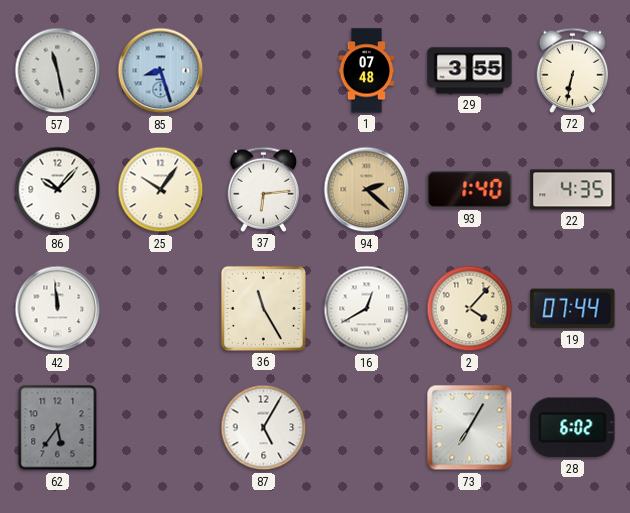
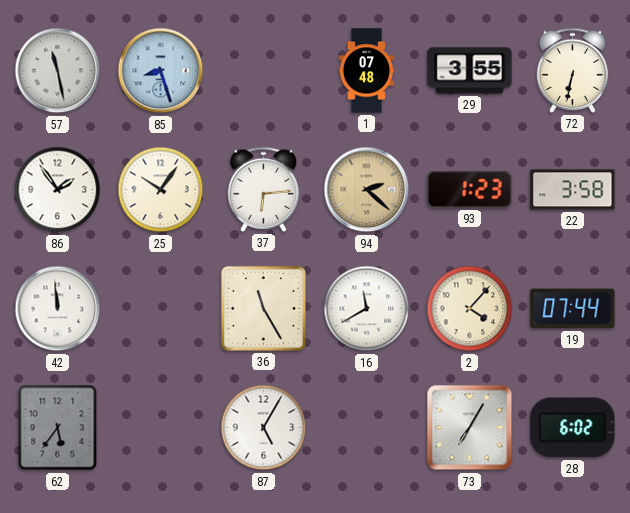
86: 10:07 -> 1:54 (58, 190)
93: 1:40 -> 1:23 (470, 190)
22: 4:35 -> 3:58 (573, 190)
16: 12:40 -> 11:40 (367, 309)
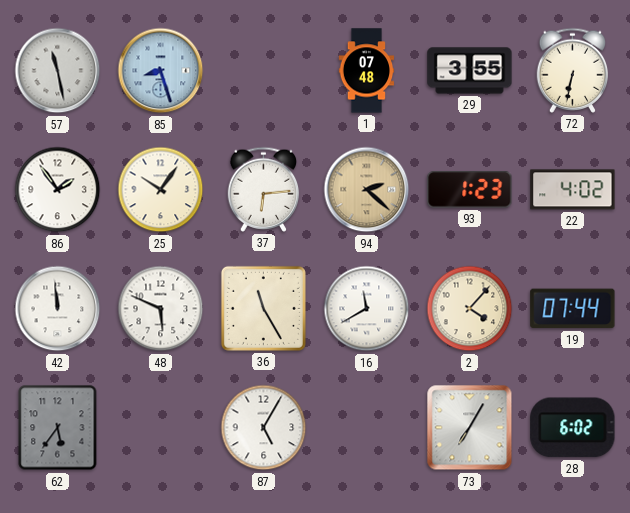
22: 3:58 -> 4:02 (573, 190)
48: none -> 5:49 (161, 309)
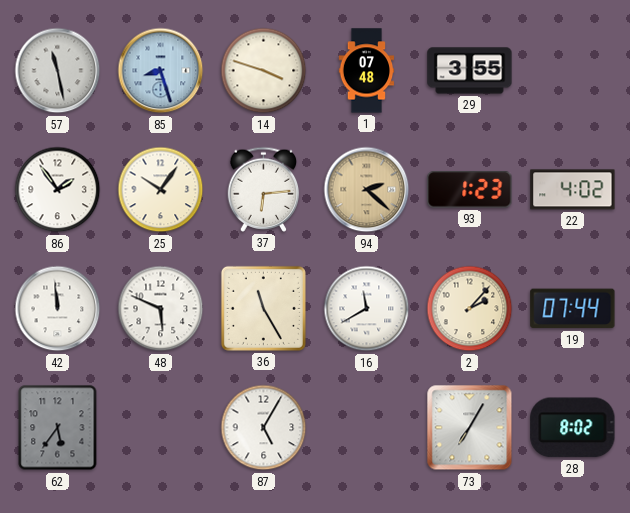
14: none -> 3:48 (264, 71)
72: 6:32 -> none (573, 70)
2: 4:07 -> 2:07 (470, 309)
28: 6:02 -> 8:02 (573, 428)
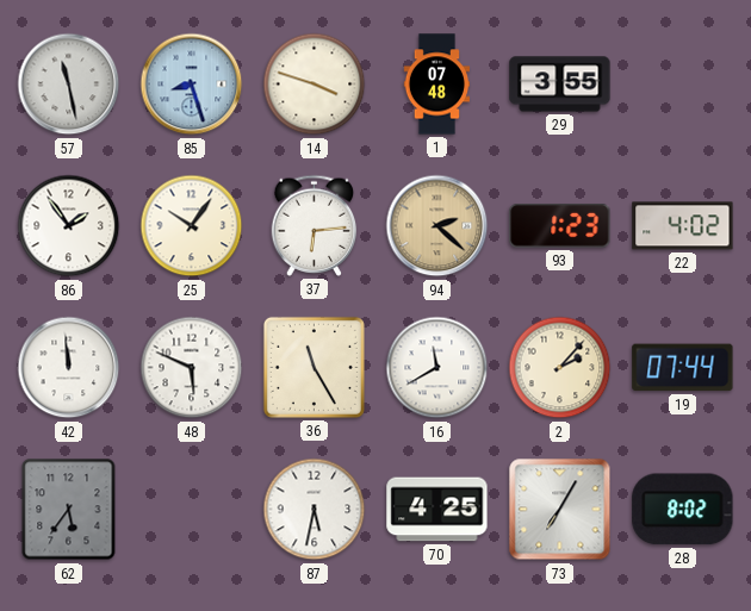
87: 5:05 -> 5:32 (315, 510)
70: none -> 4:25 (437, 510)
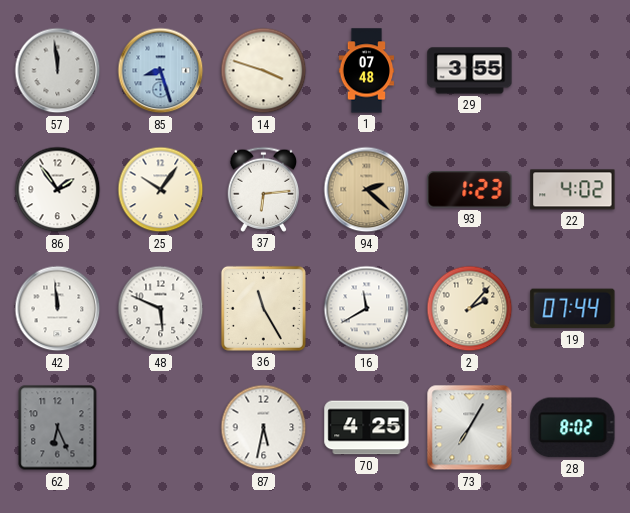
57: 11:28 -> 11:59 (58, 71)
62: 5:36 -> 6:26 (58, 428)
